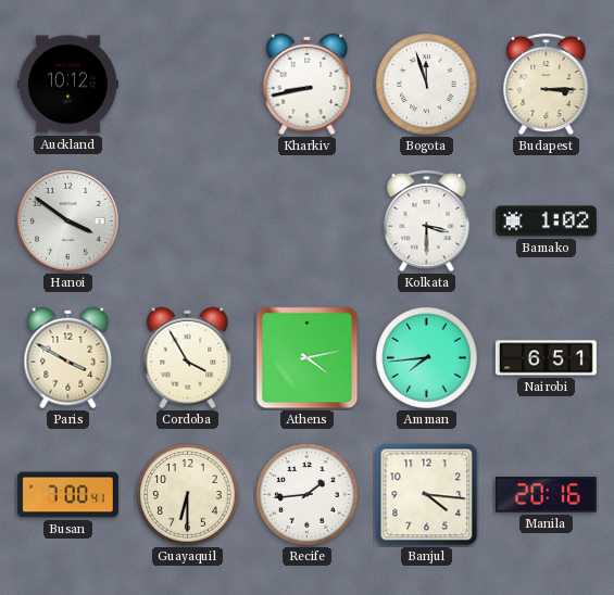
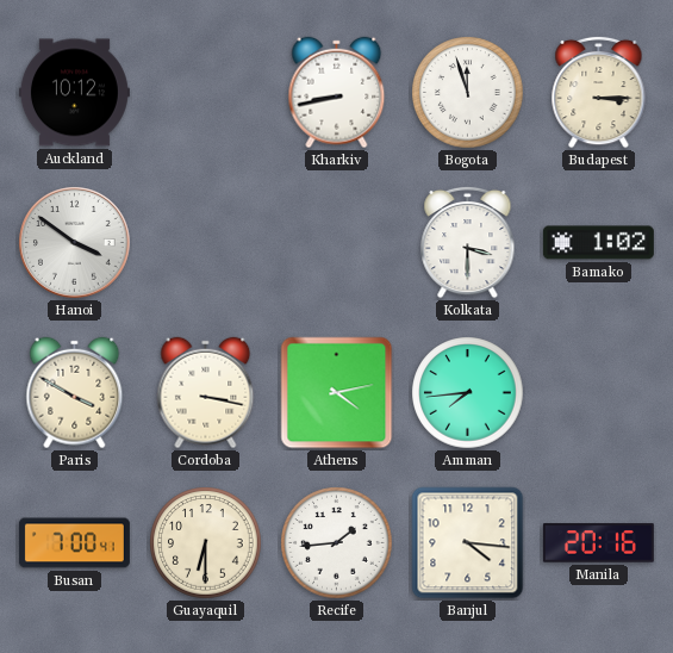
Cordoba: 3:55 -> 3:17 (206, 393)
Nairobi: 6:51 -> none (546, 358)
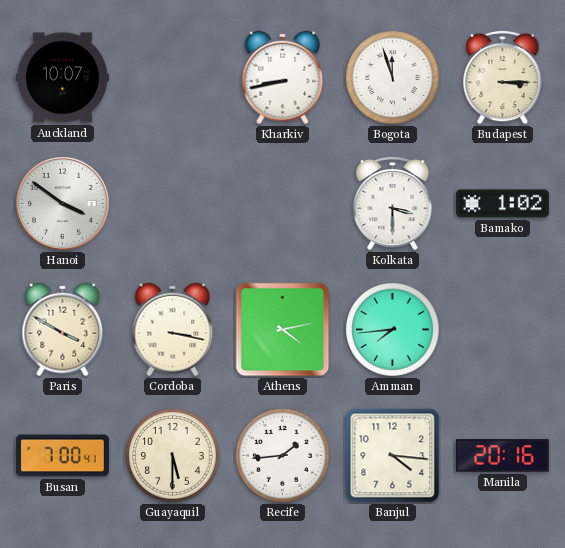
Auckland: 10:12 -> 10:07 (62, 78)
Guayaquil: 6:30 -> 5:30 (173, 456)
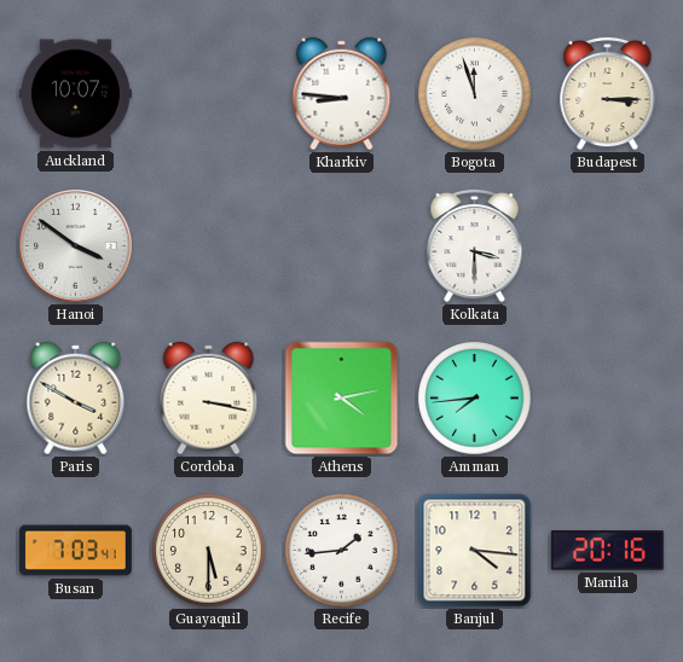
Kharkiv: 8:43 -> 8:46 (342, 94)
Bamako: 1:02 -> none (502, 204)
Busan: 7:00 -> 7:03 (75, 551)
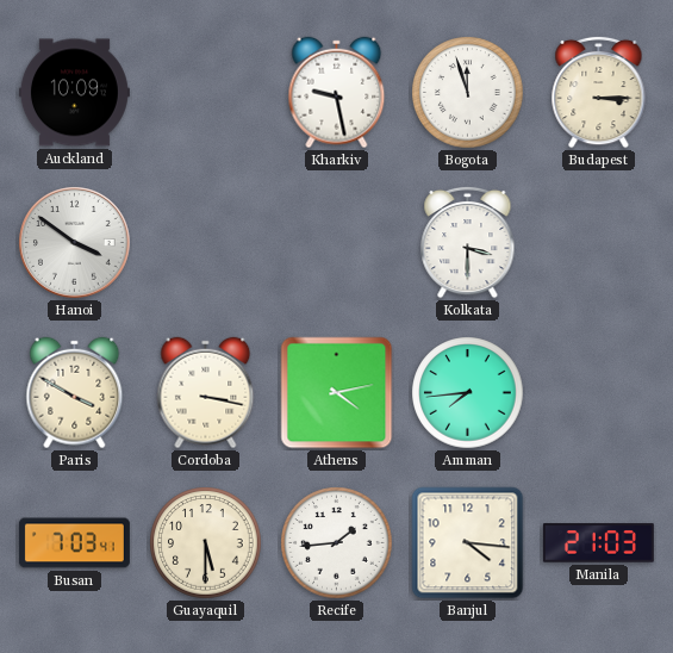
Auckland: 10:07 -> 10:09 (74, 93)
Kharkiv: 8:46 -> 9:28 (337, 93)
Manila: 20:16 -> 21:03 (598, 543)
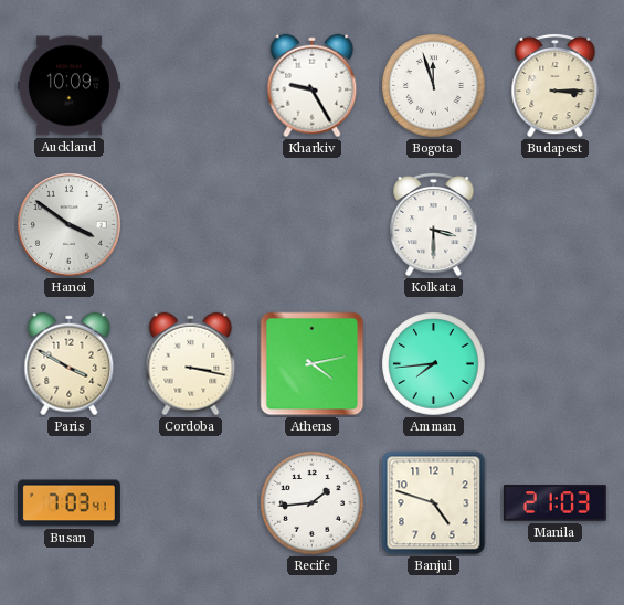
Kharkiv: 9:28 -> 9:25 (313, 86)
Guayaquil: 5:30 -> none (206, 543)
Banjul: 4:16 -> 4:48 (434, 503)
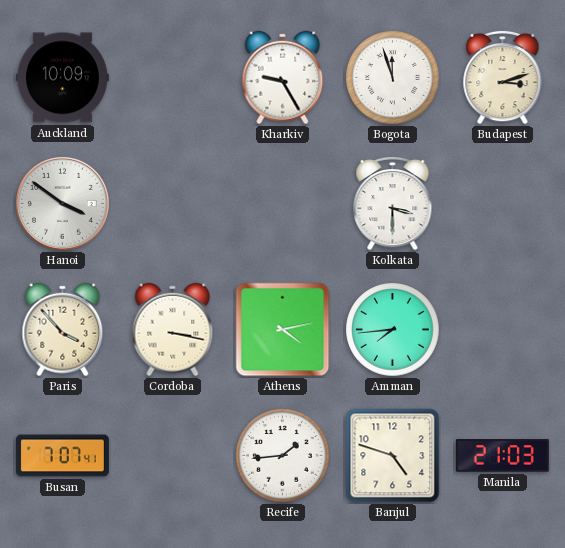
Budapest: 3:15 -> 3:12 (503, 77)
Paris: 3:50 -> 3:53 (63, 330)
Busan: 7:03 -> 7:07 (62, 456)
